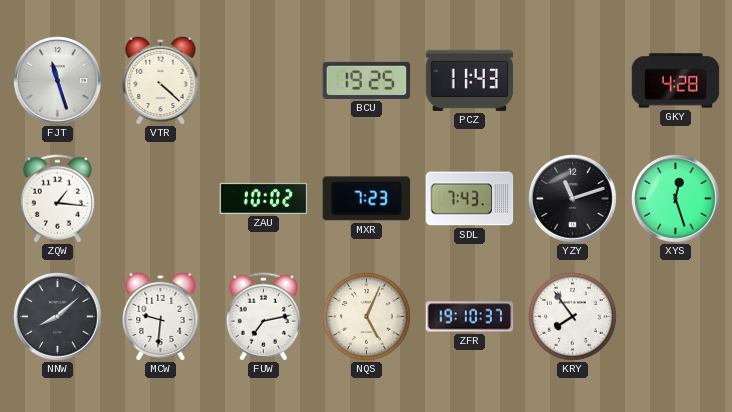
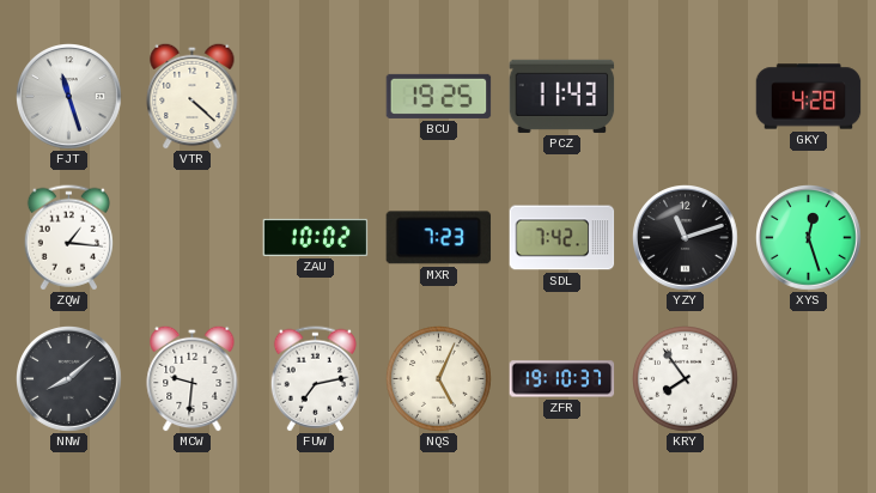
SDL: 7:43 -> 7:42 (562, 238)
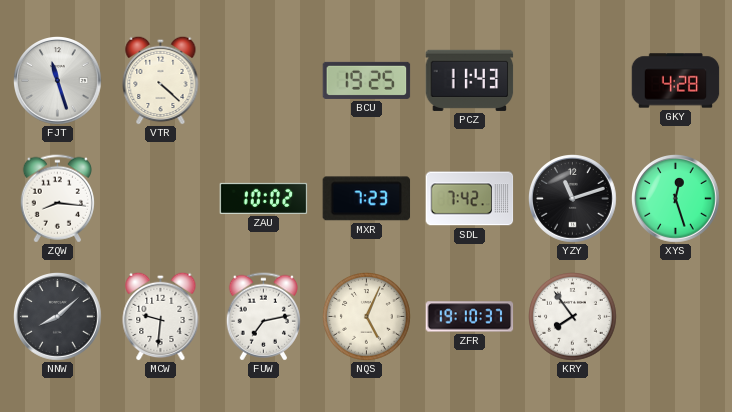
ZQW: 1:16 -> 8:16 (57, 199)
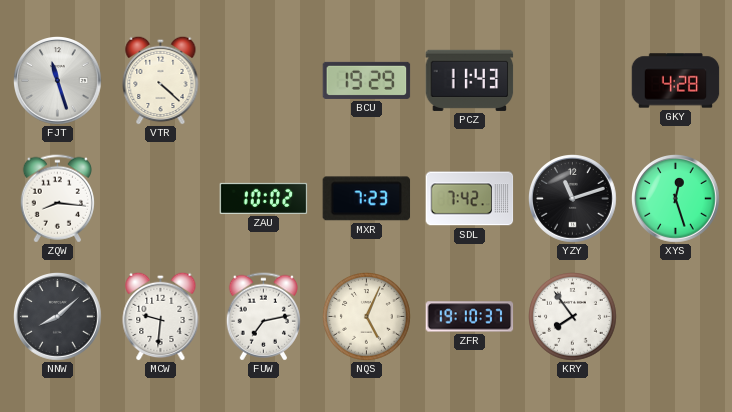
BCU: 19:25 -> 19:29 (367, 80)
